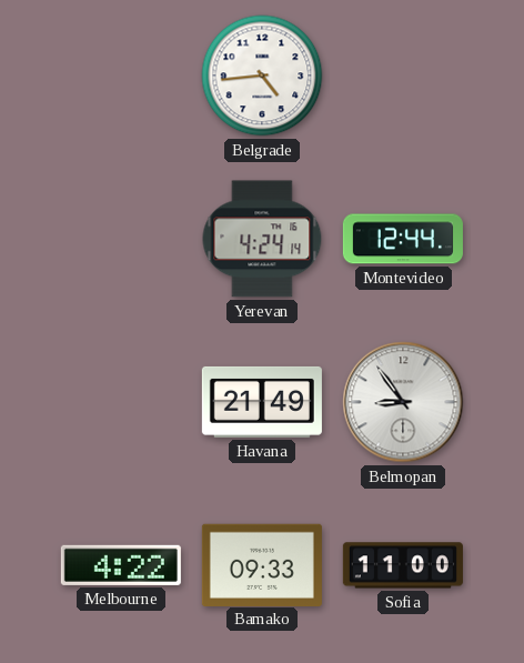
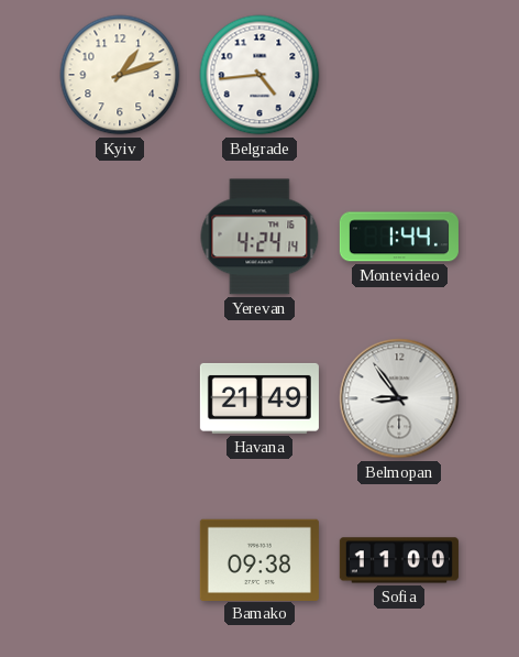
Kyiv: none -> 1:12 (120, 75)
Montevideo: 12:44 -> 1:44 (399, 237)
Melbourne: 4:22 -> none (121, 565)
Bamako: 09:33 -> 09:38 (259, 559)
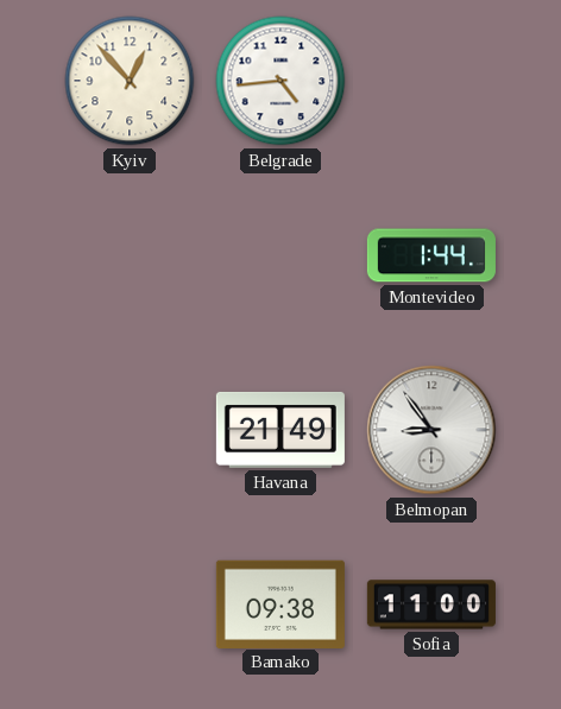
Kyiv: 1:12 -> 12:53 (130, 81)
Yerevan: 4:24 -> none (259, 237)
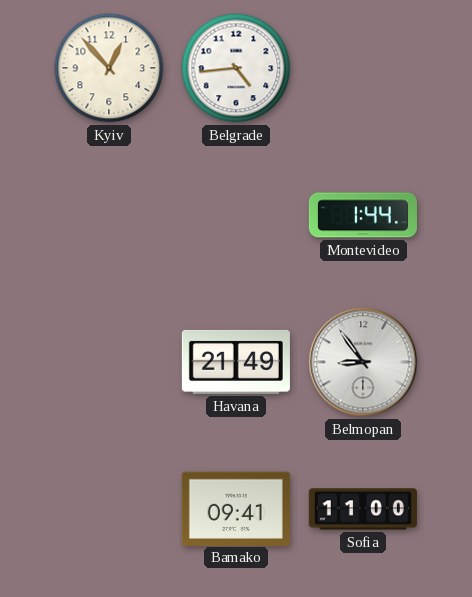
Bamako: 09:38 -> 09:41 (236, 508)
